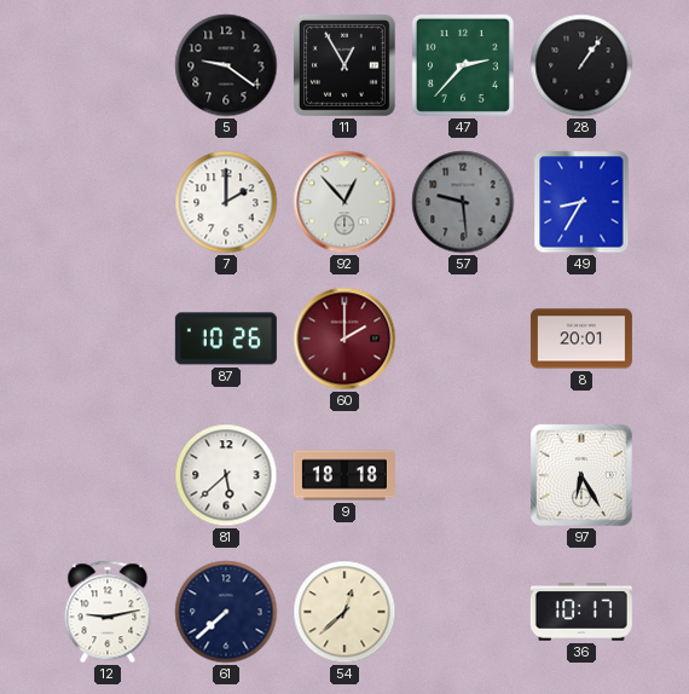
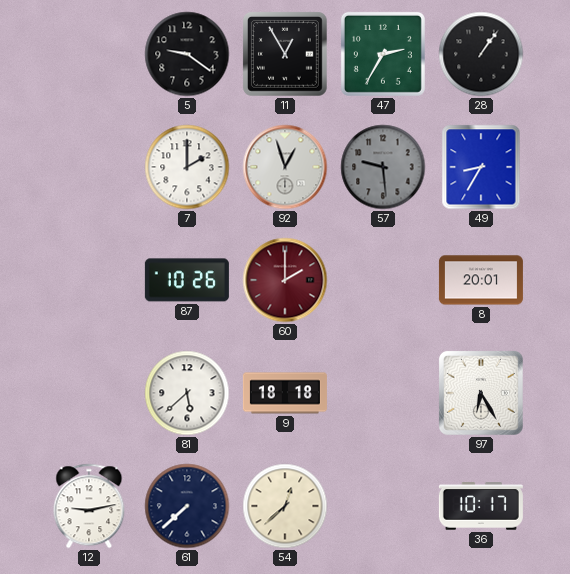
47: 2:37 -> 2:35 (383, 54)
92: 12:53 -> 12:57 (285, 167)
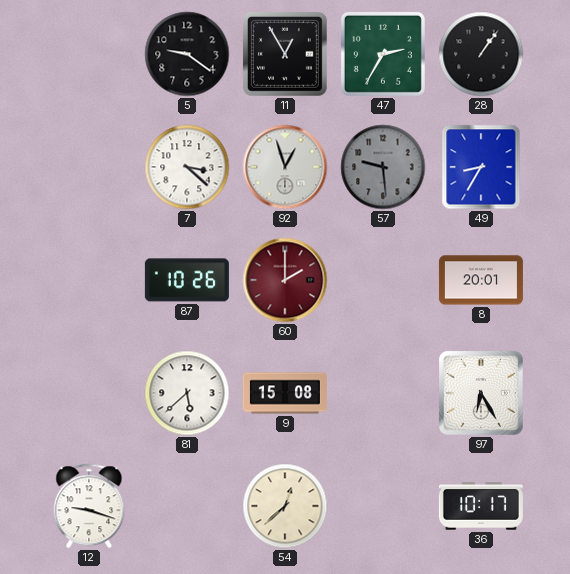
7: 2:00 -> 3:22 (187, 167)
9: 18:18 -> 15:08 (285, 393)
12: 9:13 -> 9:18 (89, 506)
61: 7:38 -> none (187, 506)
